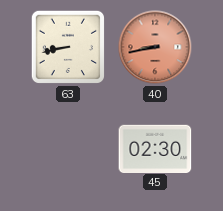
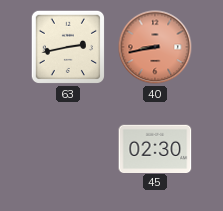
63: 8:43 -> 2:43 (68, 47)
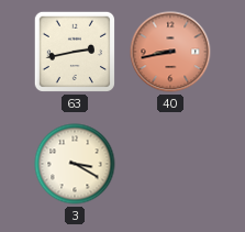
3: none -> 3:20 (75, 164)
45: 02:30 -> none (155, 148)
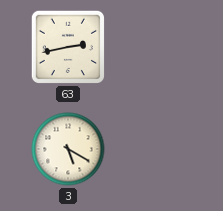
40: 8:43 -> none (170, 52)
3: 3:20 -> 5:20 (68, 149)
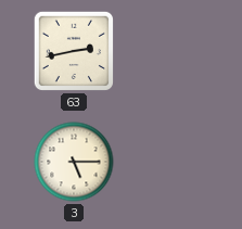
3: 5:20 -> 5:15 (74, 162)
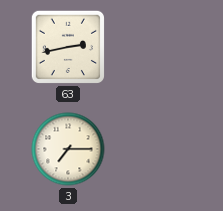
3: 5:15 -> 7:15 (68, 149)
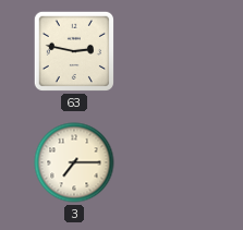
63: 2:43 -> 2:47 (74, 51)
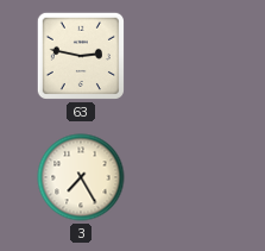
3: 7:15 -> 7:25 (81, 177)
